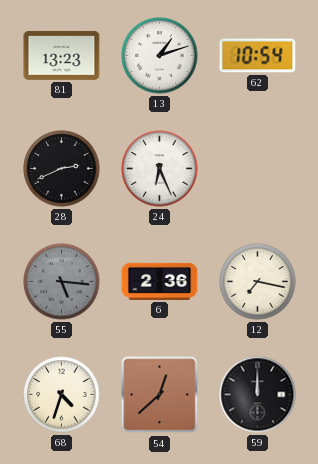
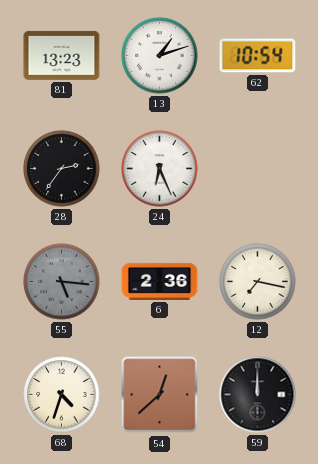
28: 2:41 -> 2:36 (62, 169)
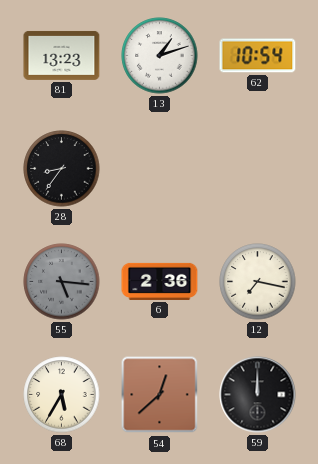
28: 2:36 -> 8:36 (62, 169)
24: 6:26 -> none (160, 169)
68: 4:33 -> 5:35 (62, 395)
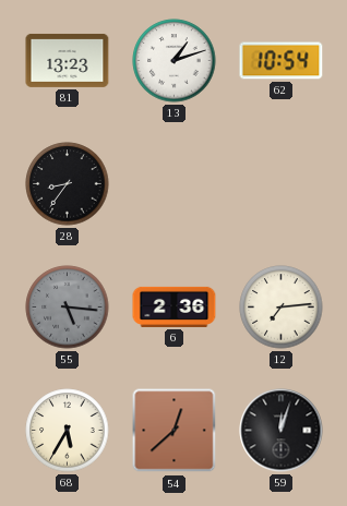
12: 7:17 -> 7:14 (282, 308)
59: 12:00 -> 12:03 (282, 431)
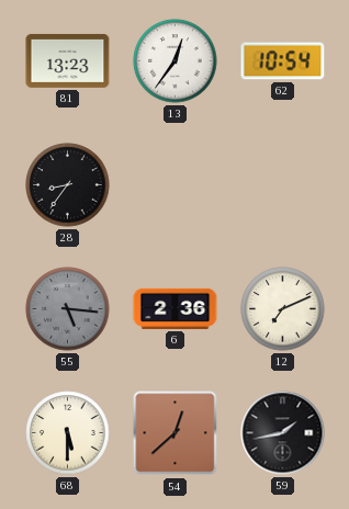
13: 1:12 -> 12:36 (176, 61)
12: 7:14 -> 7:11 (283, 309)
68: 5:35 -> 5:30 (68, 433)
59: 12:03 -> 1:43 (283, 433)
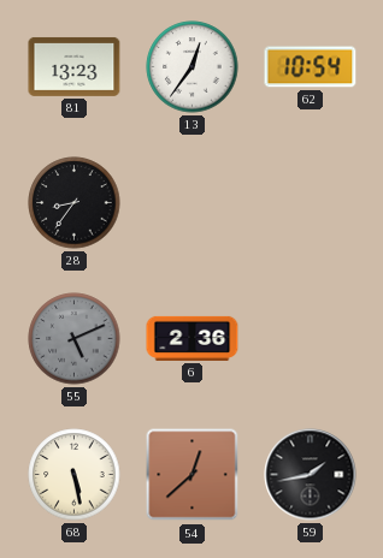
55: 5:16 -> 5:11 (75, 339)
12: 7:11 -> none (283, 309)
68: 5:30 -> 5:28 (75, 475)
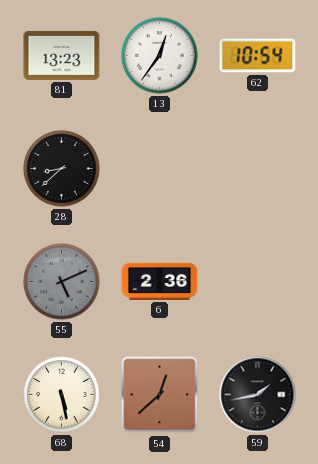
28: 8:36 -> 8:38 (62, 169)
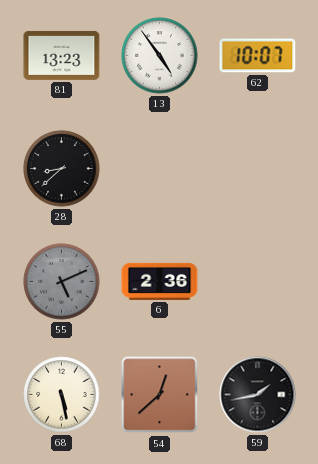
13: 12:36 -> 4:54 (160, 56)
62: 10:54 -> 10:07 (258, 56)
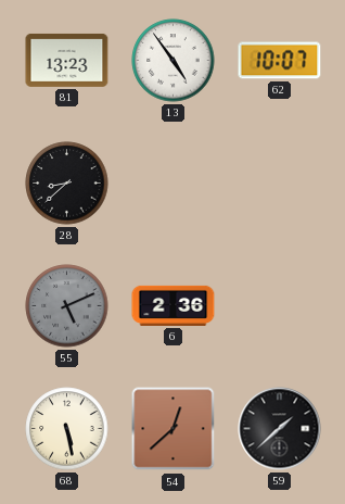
59: 1:43 -> 1:38 (280, 429)
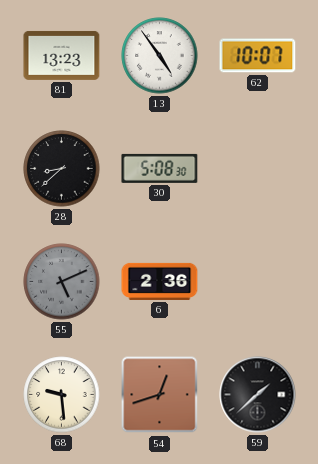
30: none -> 5:08 (160, 168)
68: 5:28 -> 9:29 (62, 395)
54: 12:38 -> 12:42 (160, 395)
